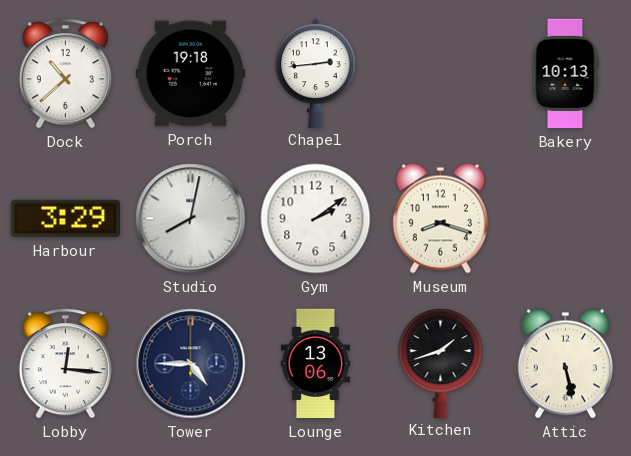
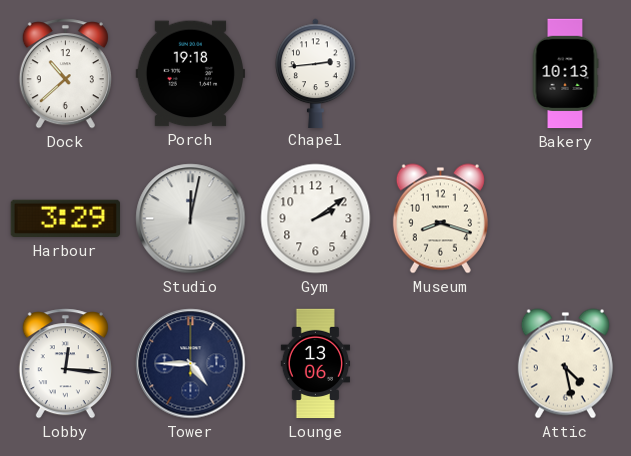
Studio: 8:02 -> 12:02 (191, 219)
Kitchen: 1:42 -> none (441, 362)
Attic: 5:28 -> 4:28 (565, 364)
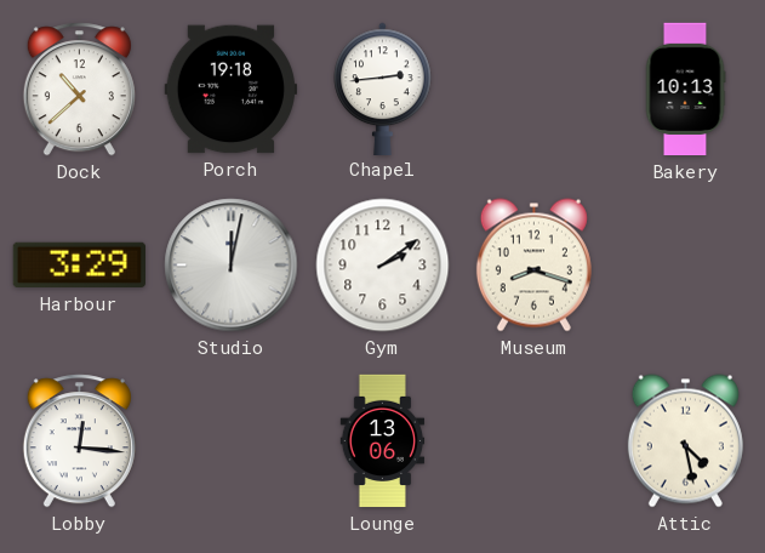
Tower: 4:45 -> none (191, 364)
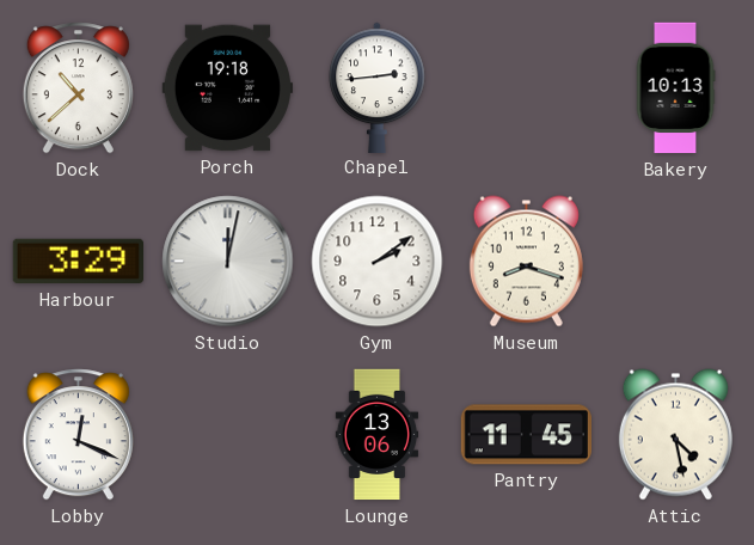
Lobby: 12:16 -> 12:19 (78, 435)
Pantry: none -> 11:45 (526, 435)
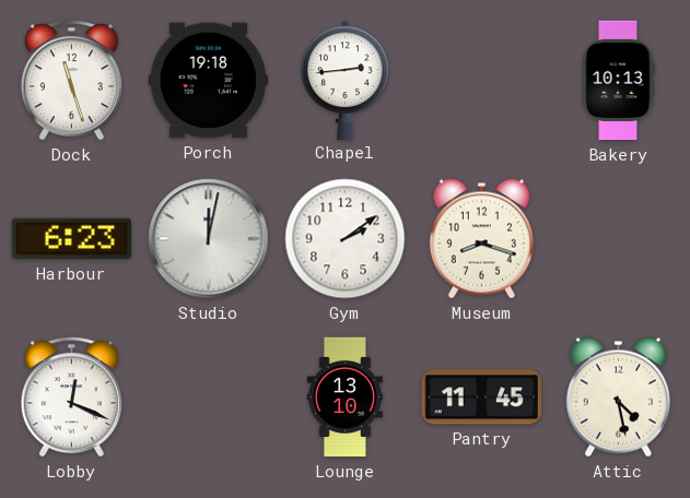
Dock: 10:38 -> 11:27 (71, 81)
Harbour: 3:29 -> 6:23 (71, 239)
Lounge: 13:06 -> 13:10 (346, 398)
